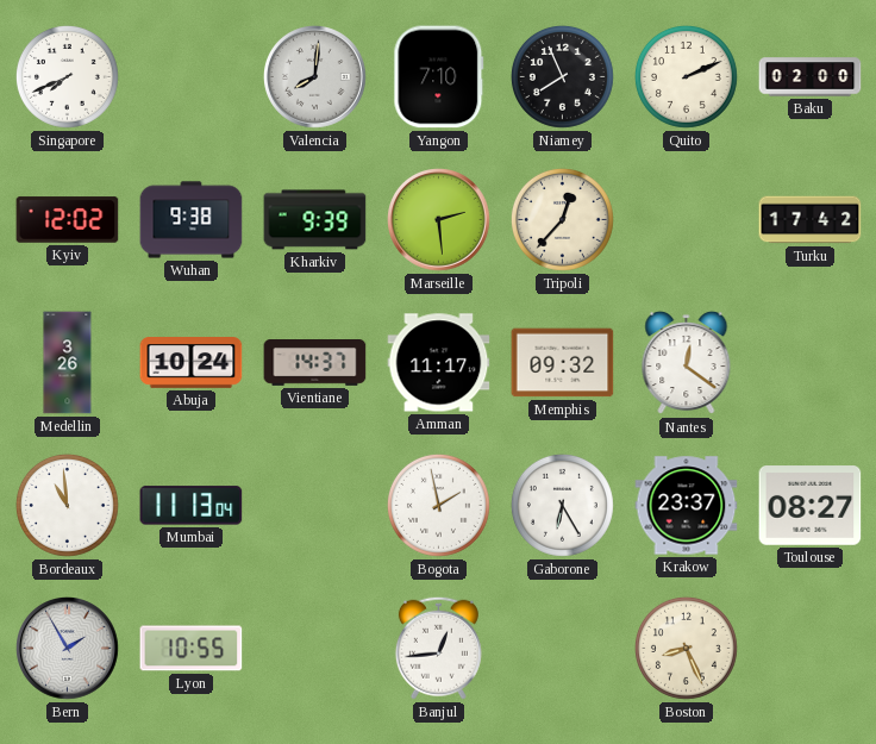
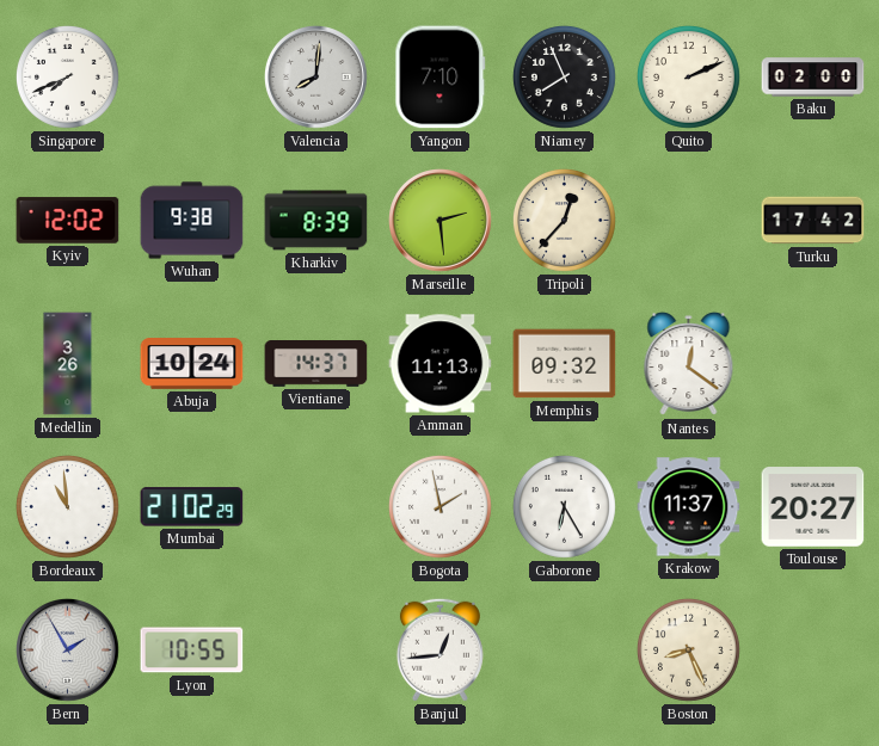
Kharkiv: 9:39 -> 8:39 (316, 221)
Amman: 11:17 -> 11:13 (441, 364)
Mumbai: 11:13 -> 21:02 (192, 507)
Krakow: 23:37 -> 11:37 (689, 507)
Toulouse: 08:27 -> 20:27 (813, 507)
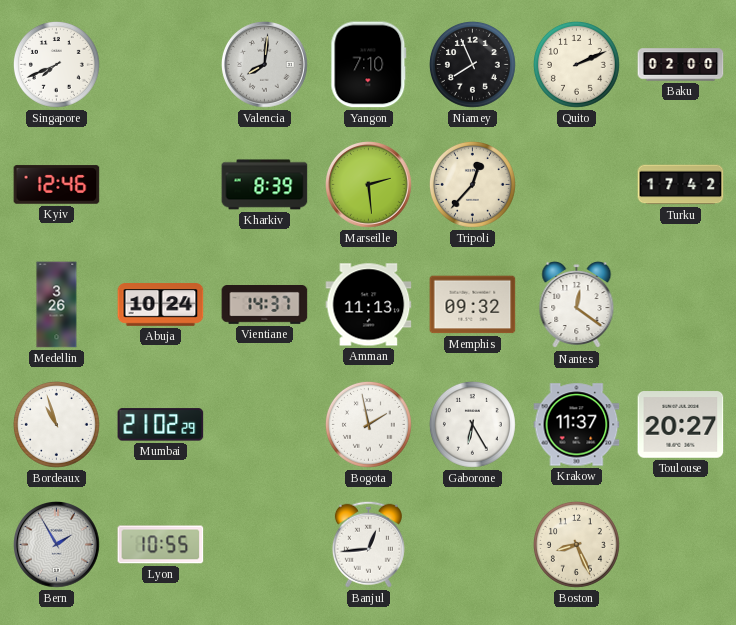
Kyiv: 12:02 -> 12:46 (57, 185)
Wuhan: 9:38 -> none (192, 221)
Bordeaux: 10:59 -> 10:57 (56, 424)
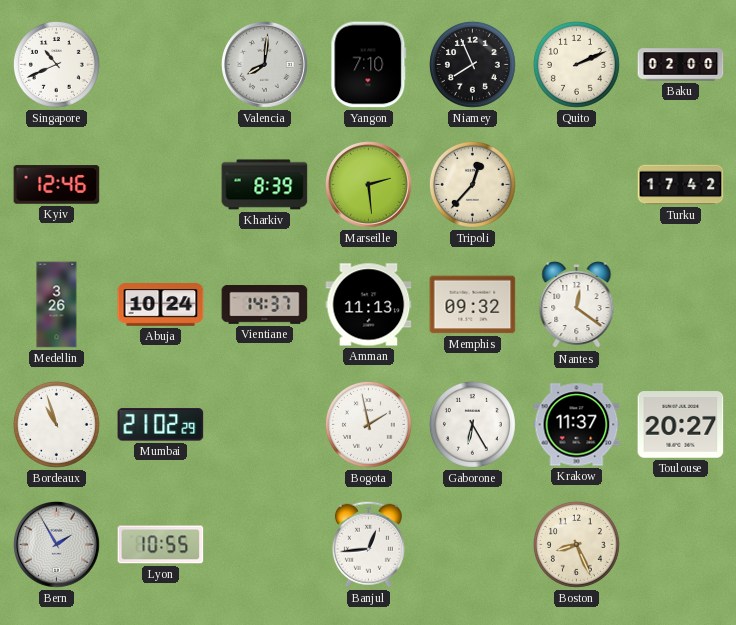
Singapore: 7:41 -> 10:41 (56, 64)
